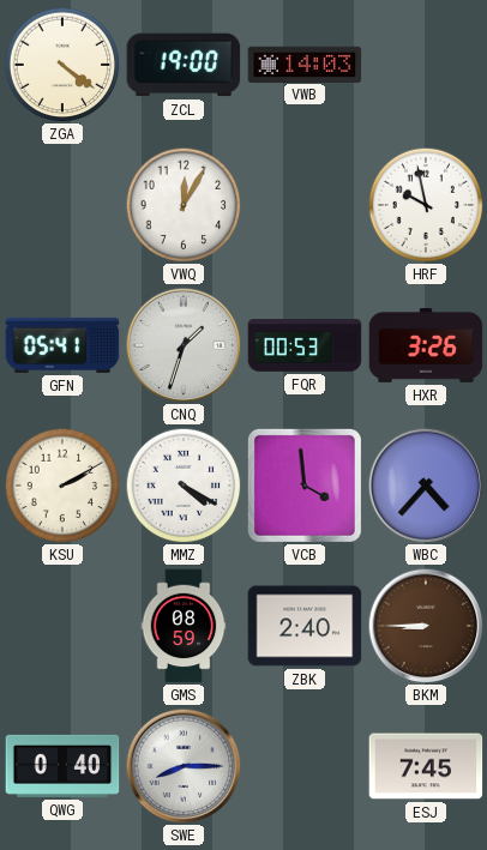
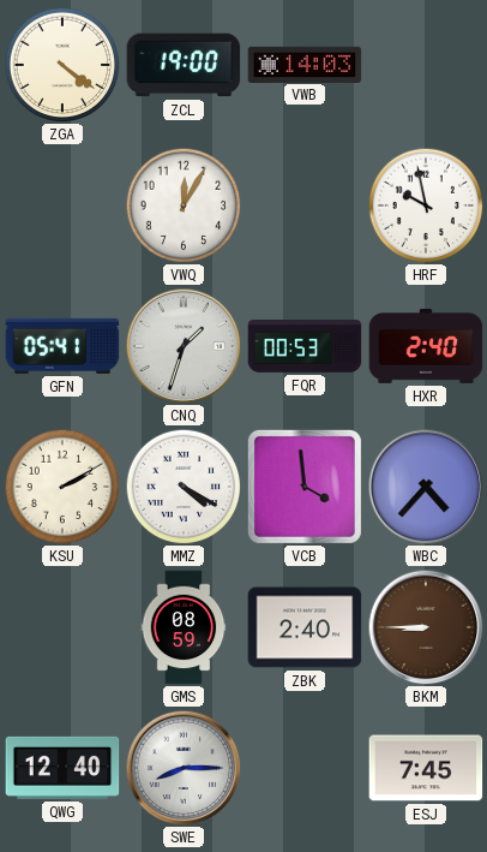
HXR: 3:26 -> 2:40 (426, 346)
QWG: 0:40 -> 12:40 (62, 768)
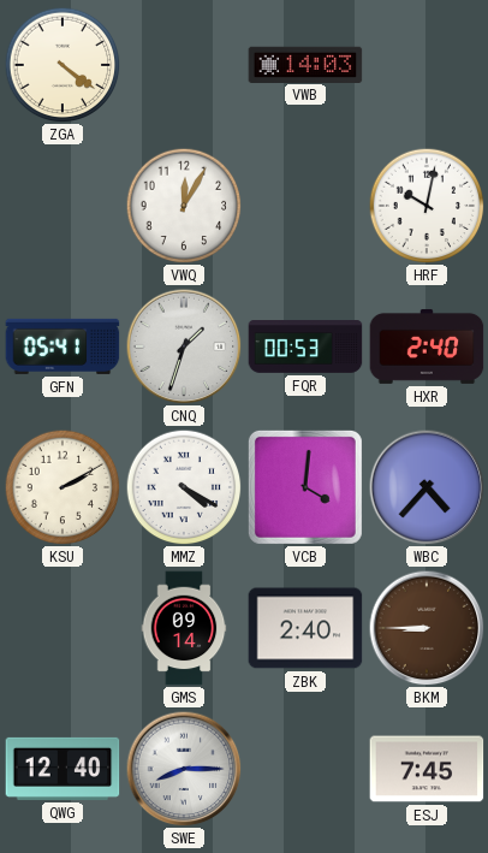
ZCL: 19:00 -> none (184, 65)
HRF: 9:58 -> 10:02 (427, 206)
VCB: 3:59 -> 4:01 (305, 487)
GMS: 08:59 -> 09:14 (184, 628)
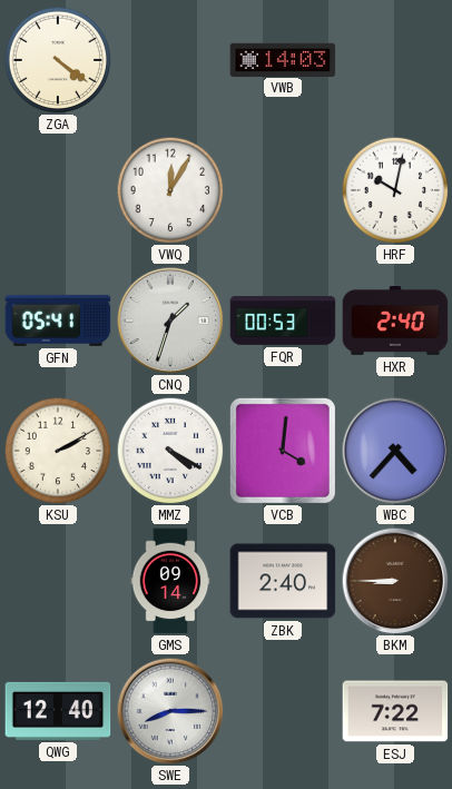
ESJ: 7:45 -> 7:22 (395, 711)
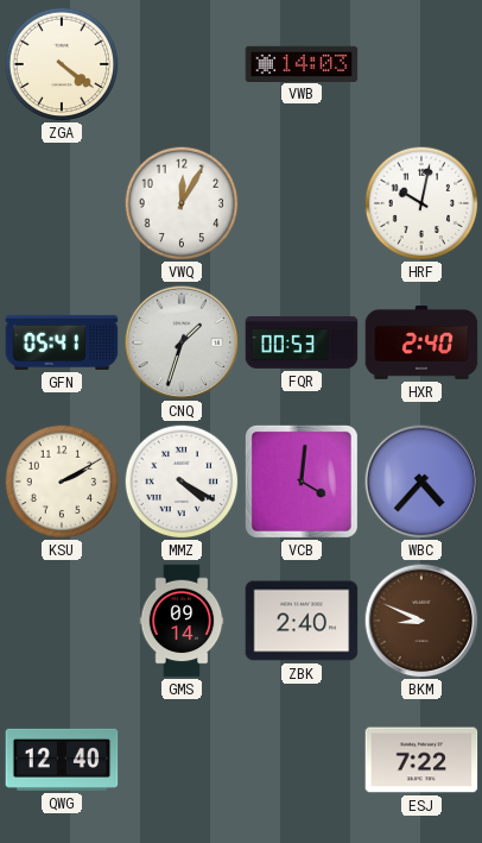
BKM: 8:45 -> 8:49 (421, 621)
SWE: 8:15 -> none (170, 711)
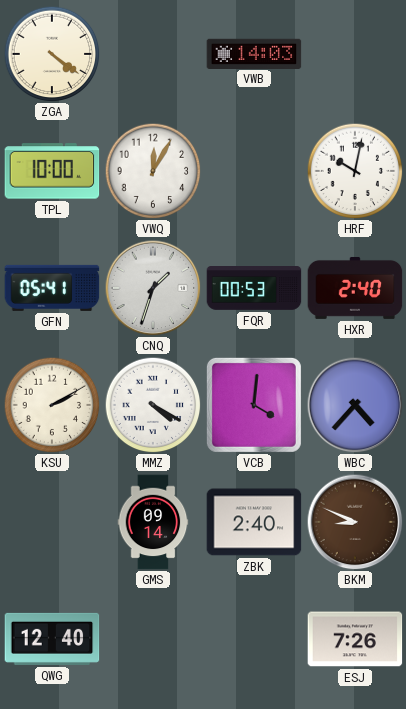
TPL: none -> 10:00 (52, 171)
ESJ: 7:22 -> 7:26 (355, 639)
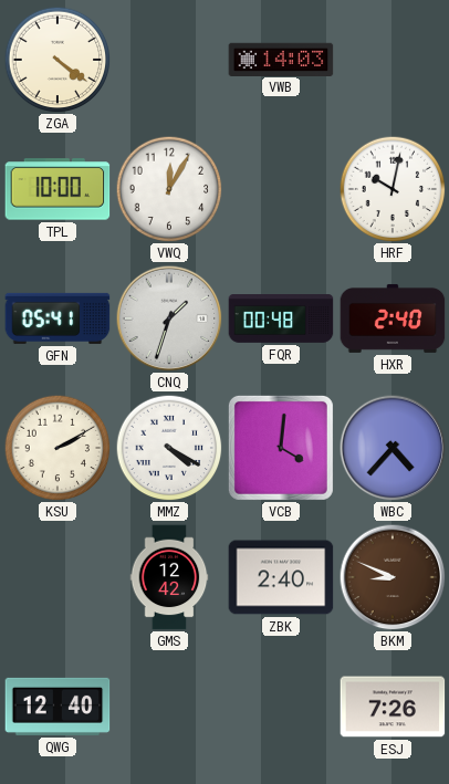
FQR: 00:53 -> 00:48 (281, 320)
GMS: 09:14 -> 12:42 (169, 577)
